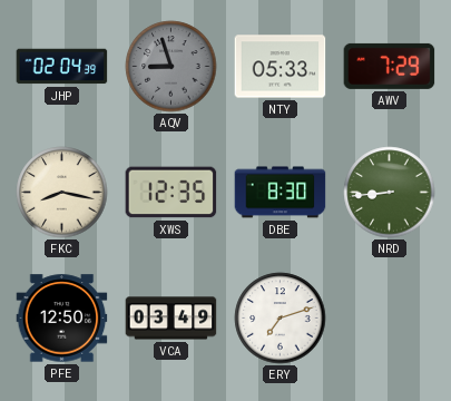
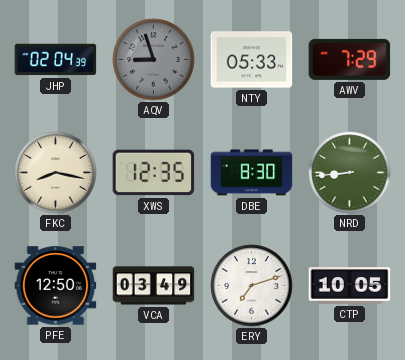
CTP: none -> 10:05 (350, 286)
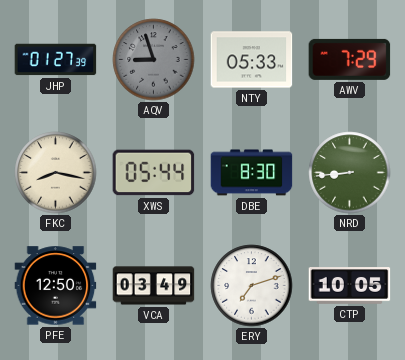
JHP: 02:04 -> 01:27 (56, 60)
XWS: 12:35 -> 05:44 (154, 173)
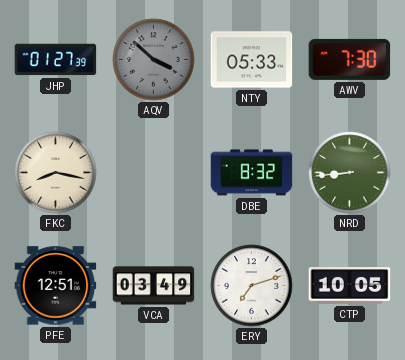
AQV: 8:57 -> 3:52 (154, 60)
AWV: 7:29 -> 7:30 (350, 59)
XWS: 05:44 -> none (154, 173)
DBE: 8:30 -> 8:32 (252, 173)
PFE: 12:50 -> 12:51 (56, 286)
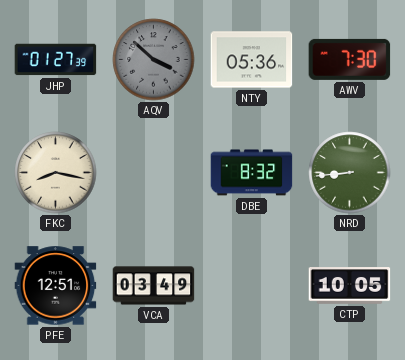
NTY: 05:33 -> 05:36 (252, 60)
ERY: 7:12 -> none (252, 286)
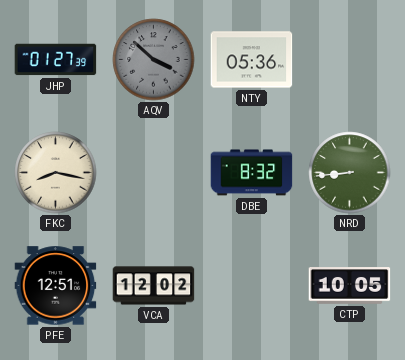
AWV: 7:30 -> none (350, 59)
VCA: 03:49 -> 12:02 (154, 286)
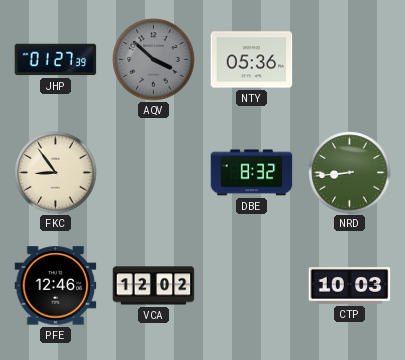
FKC: 8:17 -> 8:54 (56, 173)
PFE: 12:51 -> 12:46 (56, 286)
CTP: 10:05 -> 10:03 (350, 286)
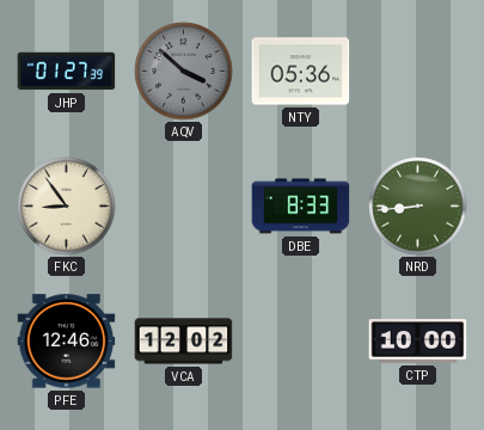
DBE: 8:32 -> 8:33 (301, 207)
CTP: 10:03 -> 10:00 (418, 342)
